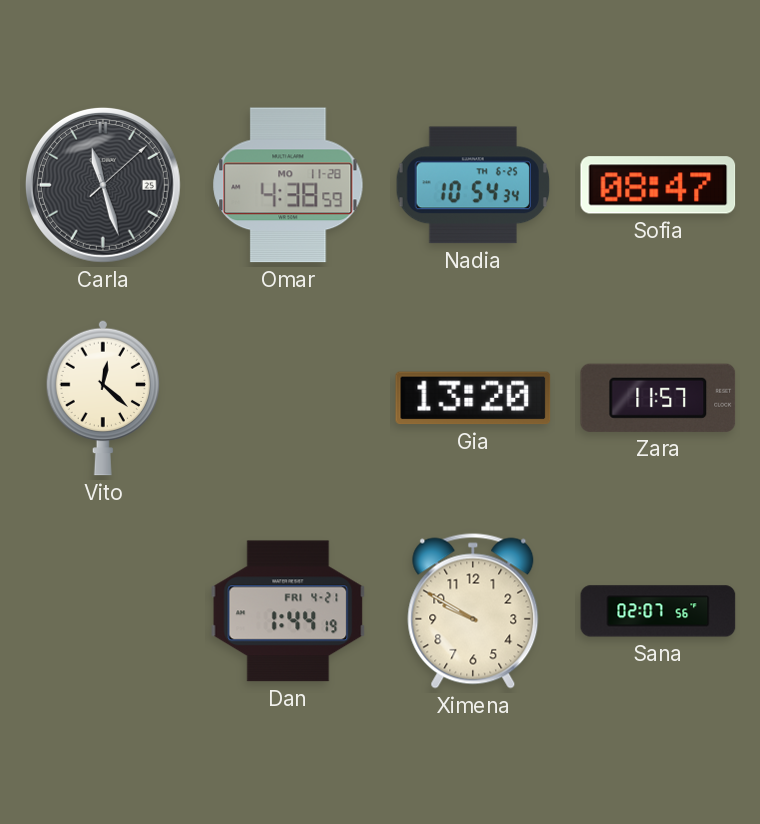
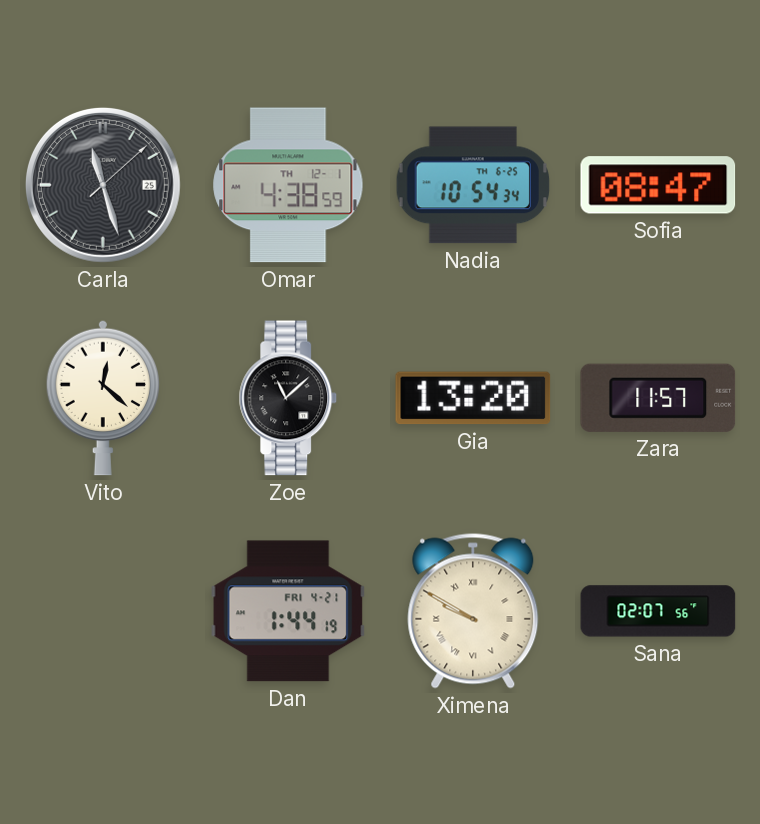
Omar date: MO 11-28 -> TH 12-1 (288, 185)
Zoe: none -> 11:08 (288, 398)
Ximena numerals: Arabic -> Roman (473, 611)
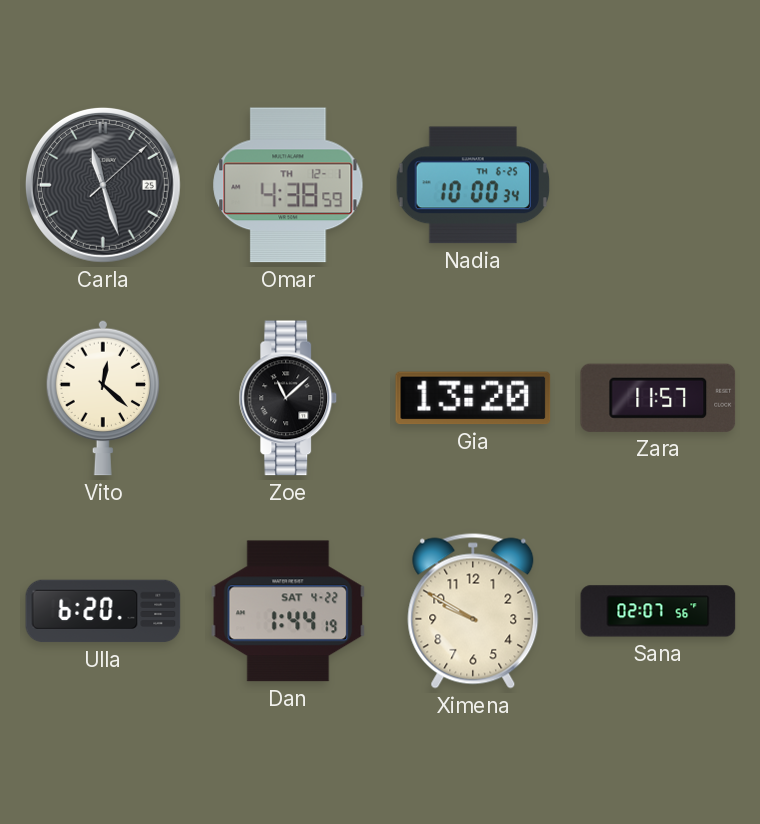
Nadia: 10:54 -> 10:00 (473, 185)
Sofia: 08:47 -> none (658, 185)
Ulla: none -> 6:20 (103, 611)
Dan date: FRI 4-21 -> SAT 4-22 (288, 611)
Ximena numerals: Roman -> Arabic (473, 611)
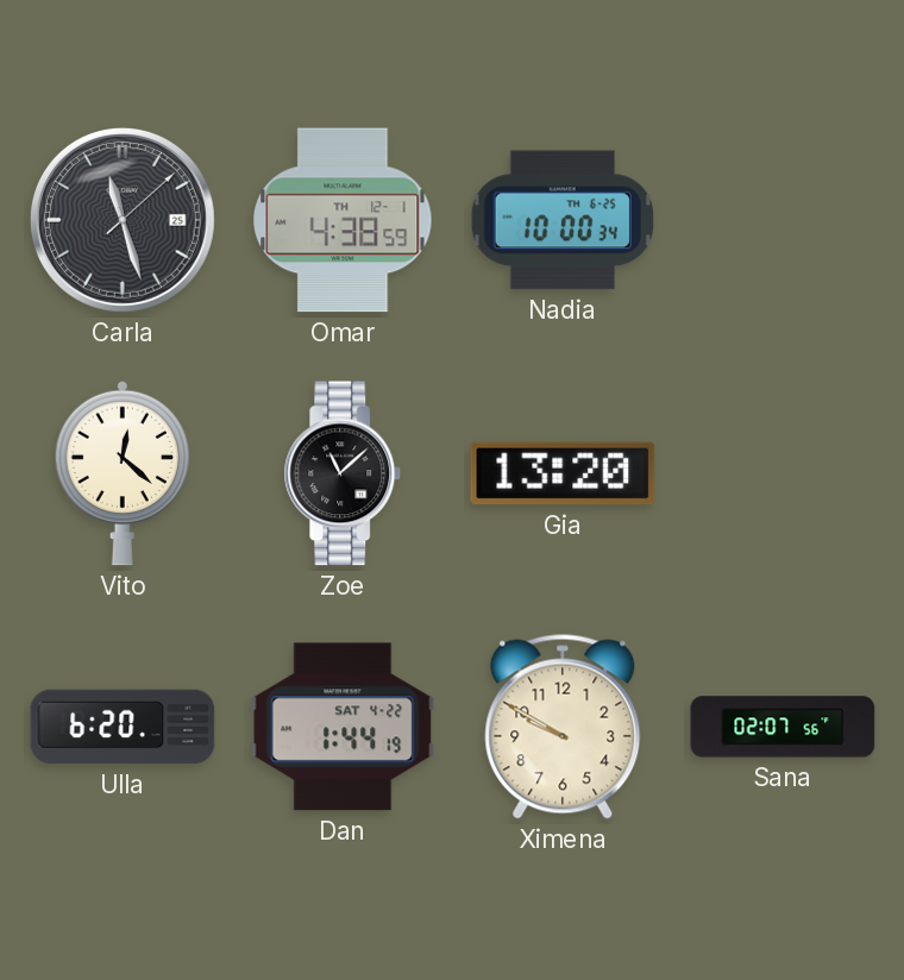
Zara: 11:57 -> none (658, 398)
